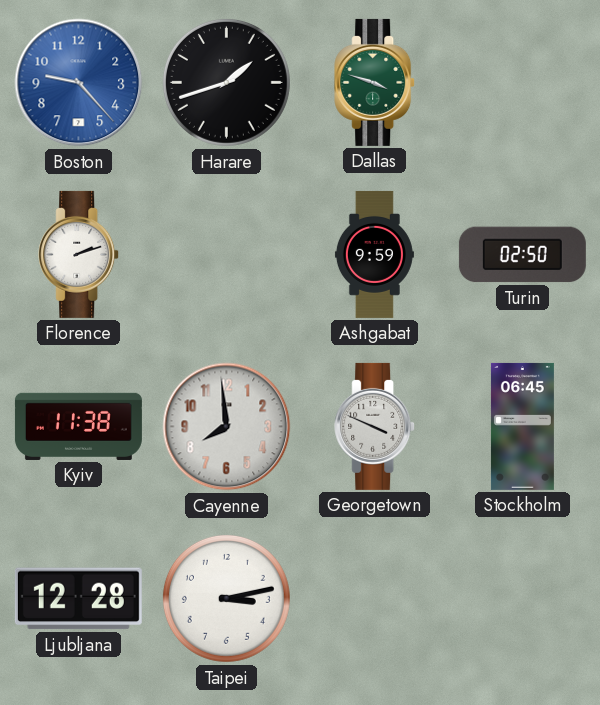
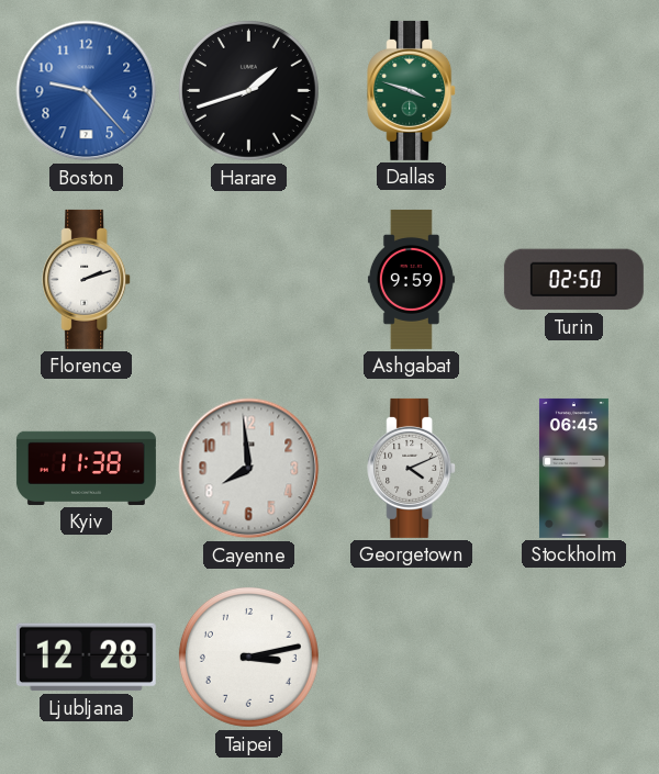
Georgetown: 3:49 -> 4:11 (412, 468)
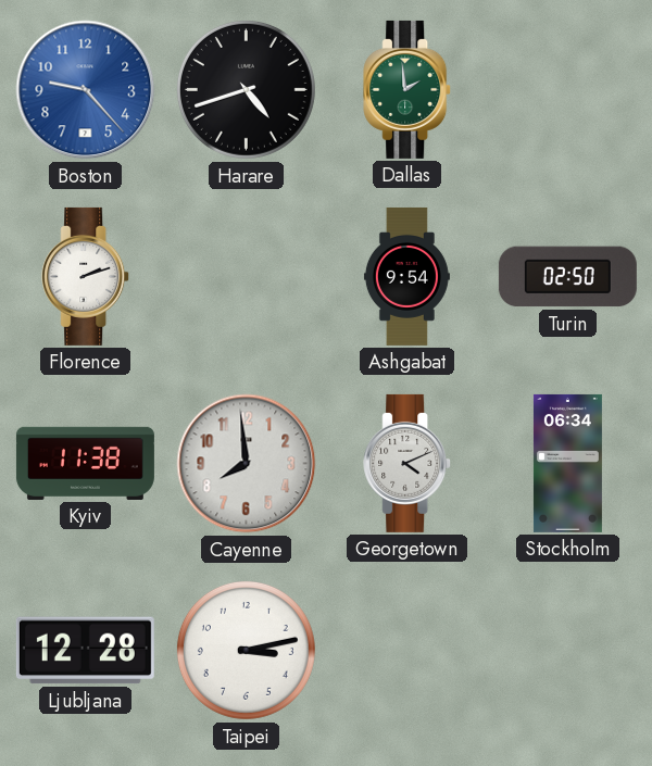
Harare: 1:42 -> 4:42 (246, 89)
Dallas: 3:48 -> 1:59 (407, 89)
Ashgabat: 9:59 -> 9:54 (406, 276)
Stockholm: 06:45 -> 06:34 (567, 463)
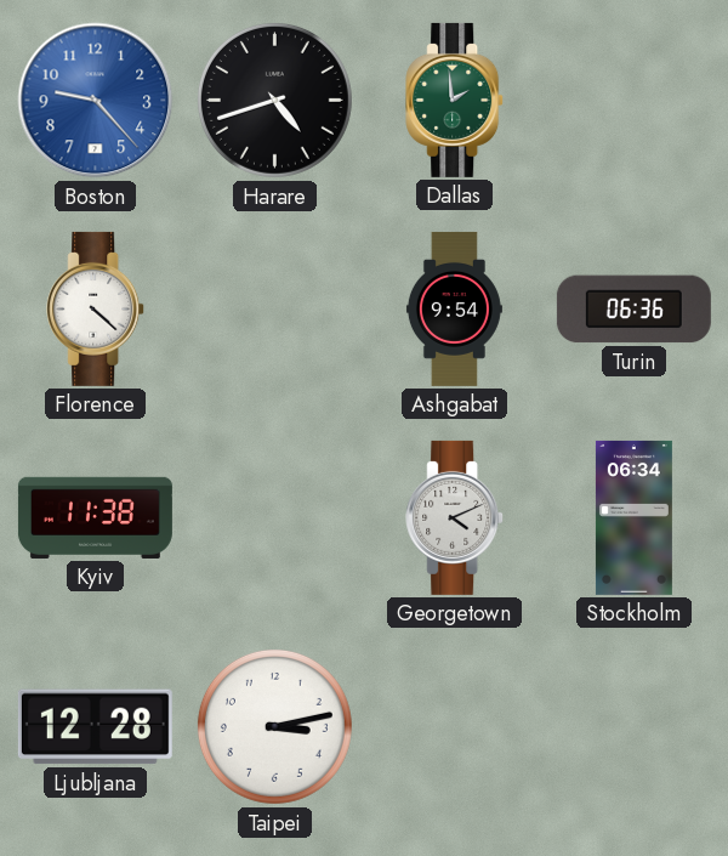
Florence: 2:12 -> 4:22 (96, 308)
Turin: 02:50 -> 06:36 (633, 310)
Cayenne: 7:59 -> none (247, 464)
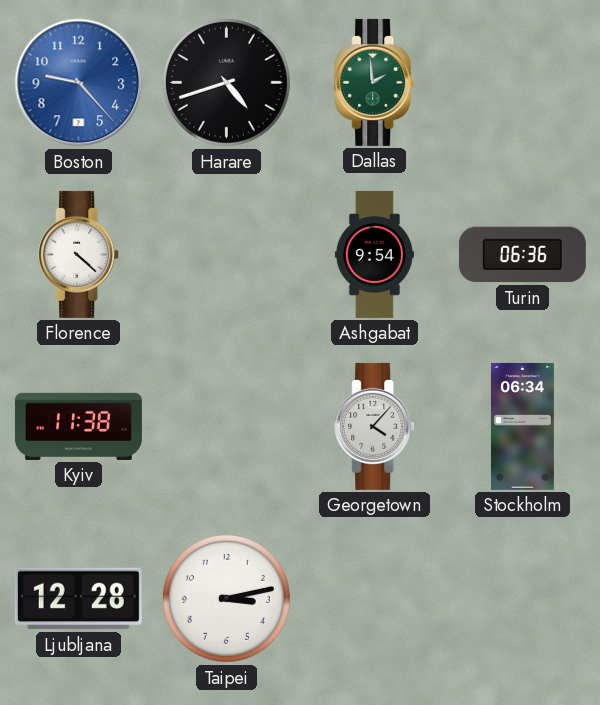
Georgetown: 4:11 -> 4:07 (375, 426)
